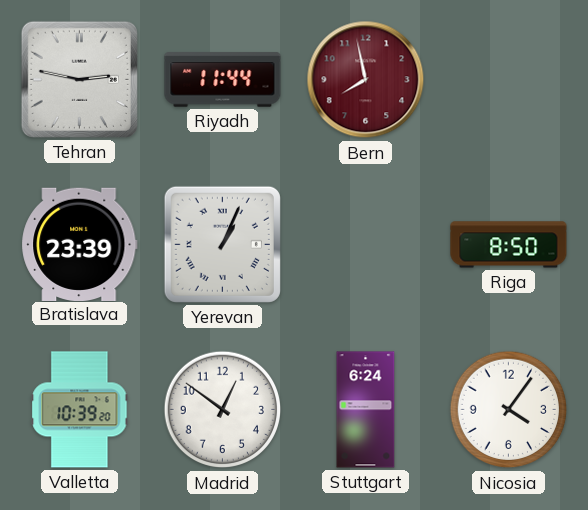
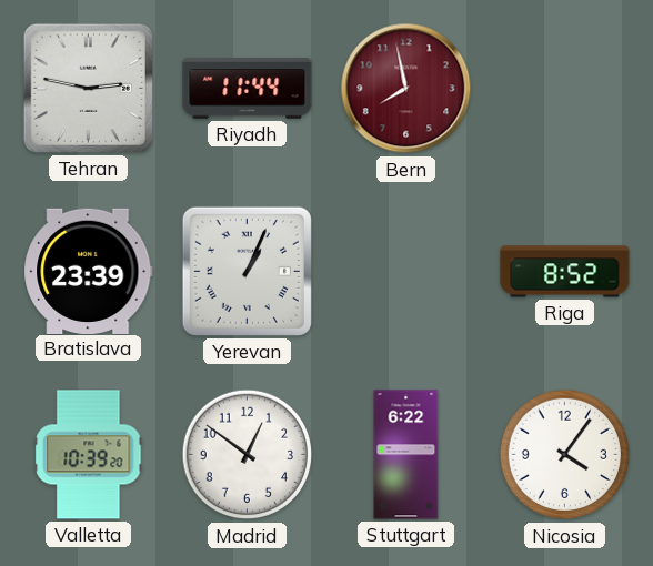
Riga: 8:50 -> 8:52 (565, 272)
Stuttgart: 6:24 -> 6:22 (406, 455)
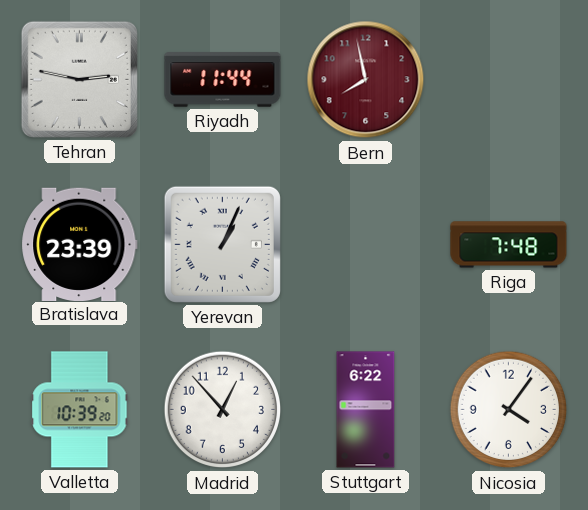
Riga: 8:52 -> 7:48 (509, 245)
Madrid: 12:51 -> 12:53 (223, 410)
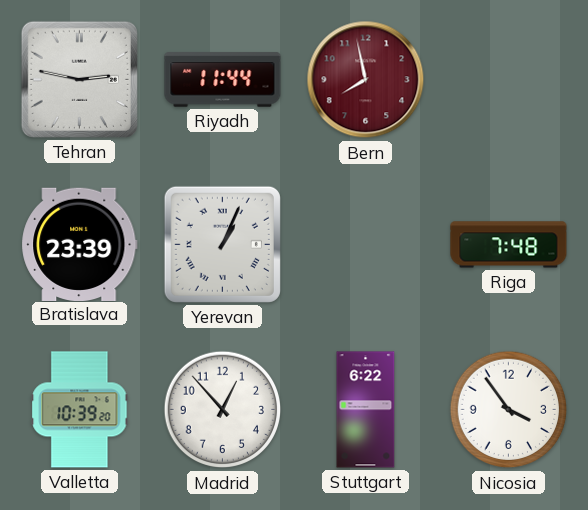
Nicosia: 4:06 -> 3:54 (509, 410)
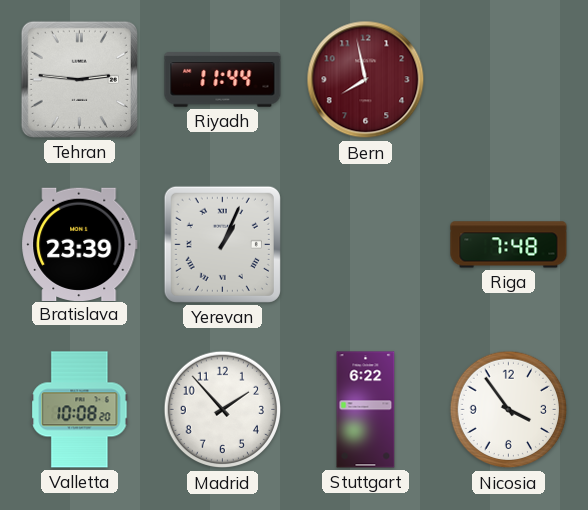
Tehran: 2:47 -> 2:46 (79, 79)
Valletta: 10:39 -> 10:08 (80, 410)
Madrid: 12:53 -> 1:53 (223, 410)
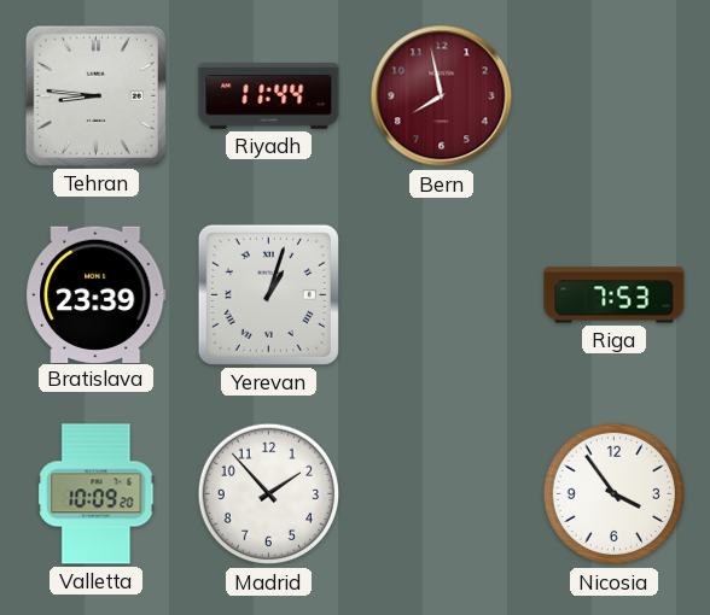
Tehran: 2:46 -> 8:46 (95, 95)
Yerevan: 1:04 -> 1:03 (268, 294)
Riga: 7:48 -> 7:53 (615, 295)
Valletta: 10:08 -> 10:09 (97, 494)
Stuttgart: 6:22 -> none (366, 410)
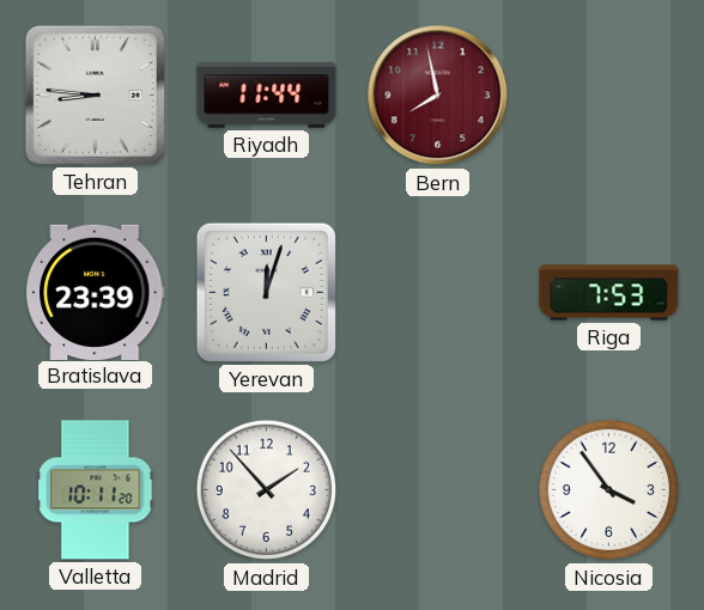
Yerevan: 1:03 -> 12:03 (266, 292)
Valletta: 10:09 -> 10:11 (96, 490)
